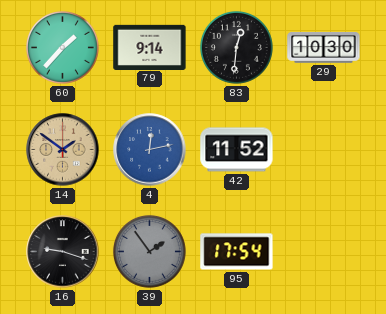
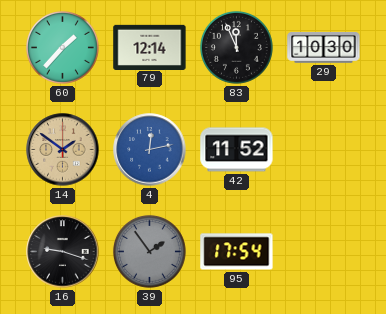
79: 9:14 -> 12:14 (150, 47)
83: 12:31 -> 11:56 (236, 47)
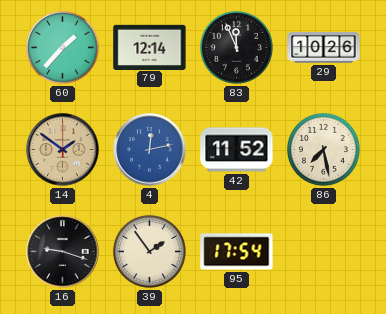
29: 10:30 -> 10:26 (324, 47)
86: none -> 7:28 (323, 149)
39 dial: grey -> cream (149, 251)
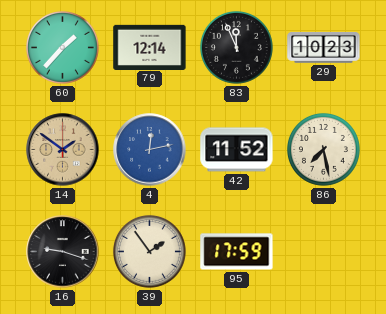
29: 10:26 -> 10:23 (324, 47)
95: 17:54 -> 17:59 (237, 252)
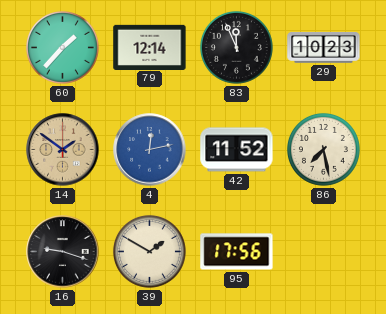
39: 1:54 -> 1:50 (149, 251)
95: 17:59 -> 17:56 (237, 252)
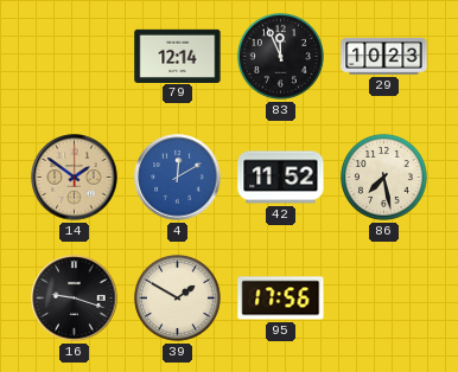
60: 1:37 -> none (62, 47)
4: 12:13 -> 12:10 (178, 178)
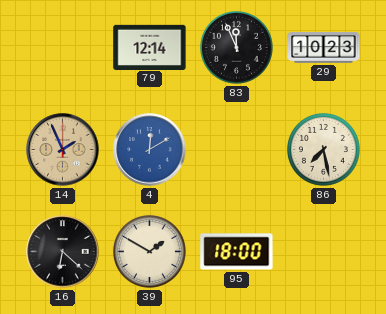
14: 1:51 -> 1:56 (63, 150)
42: 11:52 -> none (281, 178)
16: 9:18 -> 6:22 (63, 252)
95: 17:56 -> 18:00 (237, 252)
